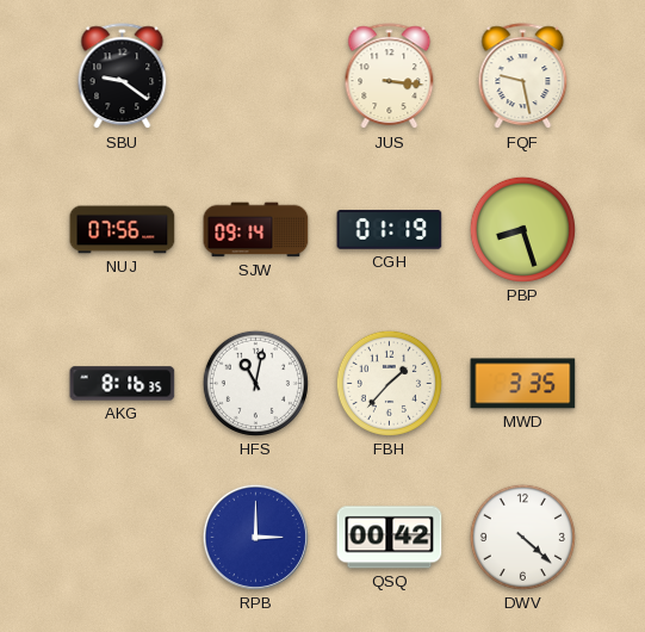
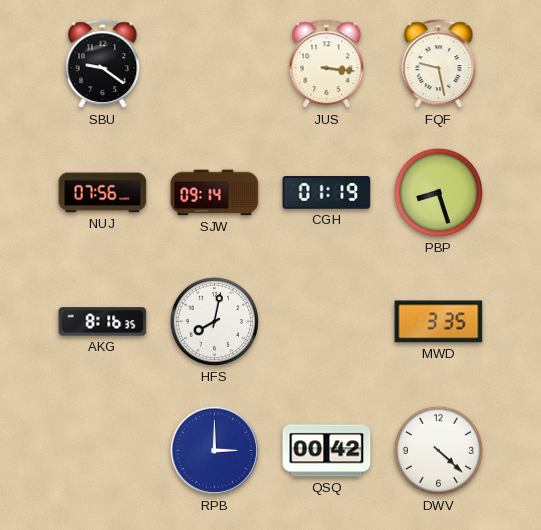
HFS: 11:02 -> 8:02 (214, 321)
FBH: 1:37 -> none (389, 383)
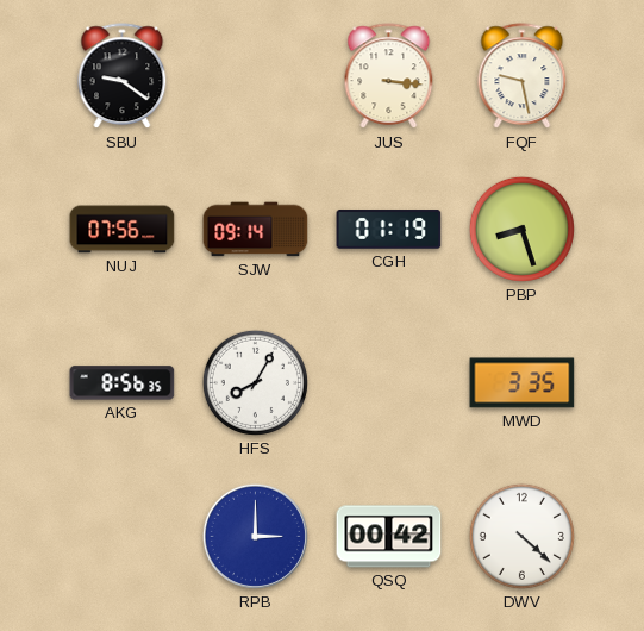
AKG: 8:16 -> 8:56 (123, 383)
HFS: 8:02 -> 8:05 (255, 382)
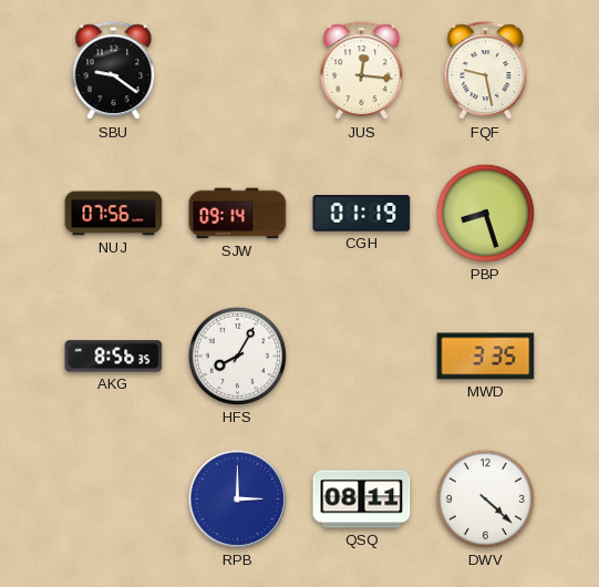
JUS: 3:16 -> 12:16 (362, 71)
QSQ: 00:42 -> 08:11 (362, 500)
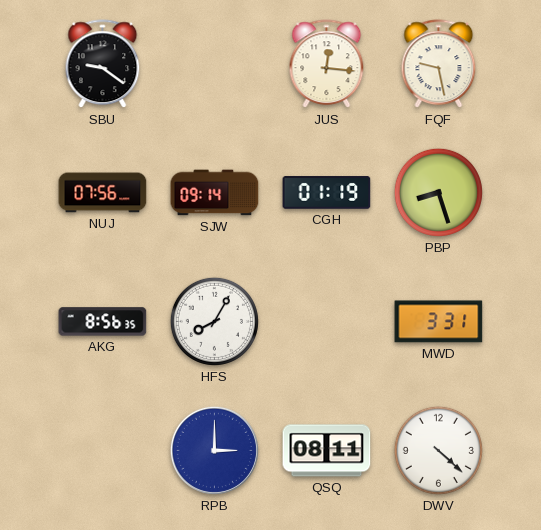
MWD: 3:35 -> 3:31 (439, 322)
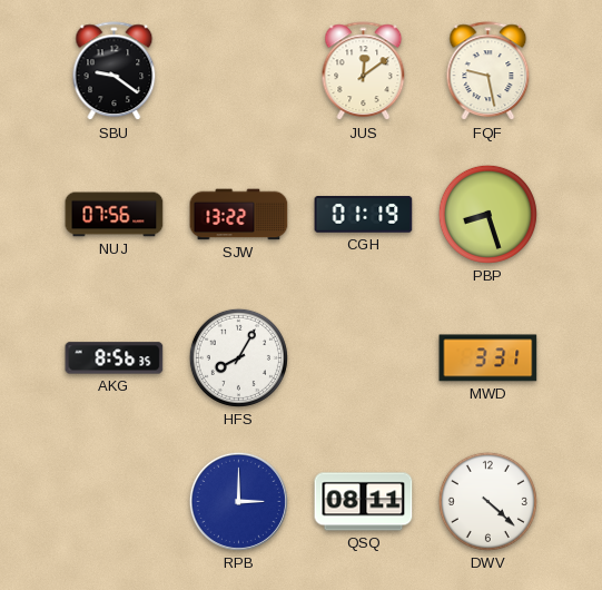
JUS: 12:16 -> 12:09 (364, 71)
SJW: 09:14 -> 13:22 (239, 215)
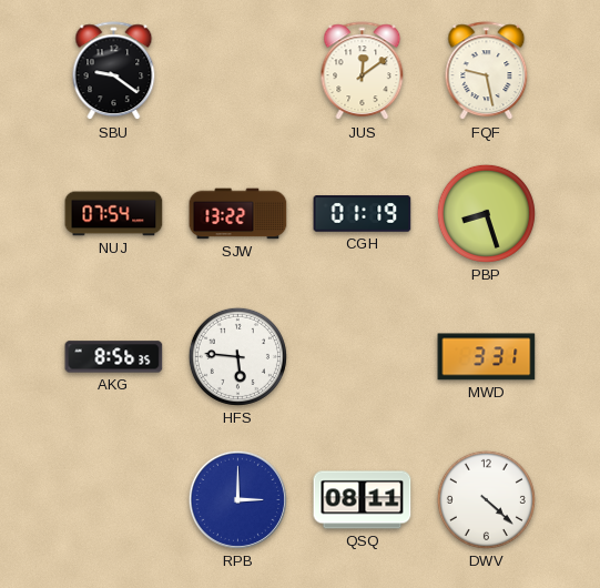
NUJ: 07:56 -> 07:54 (114, 214)
HFS: 8:05 -> 5:46 (237, 356)
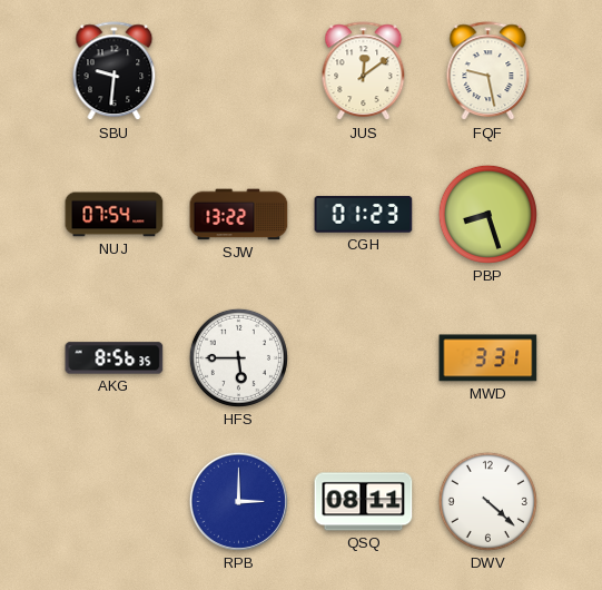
SBU: 9:21 -> 9:31 (115, 71)
CGH: 01:19 -> 01:23 (364, 215)
HFS: 5:46 -> 5:45 (238, 357)
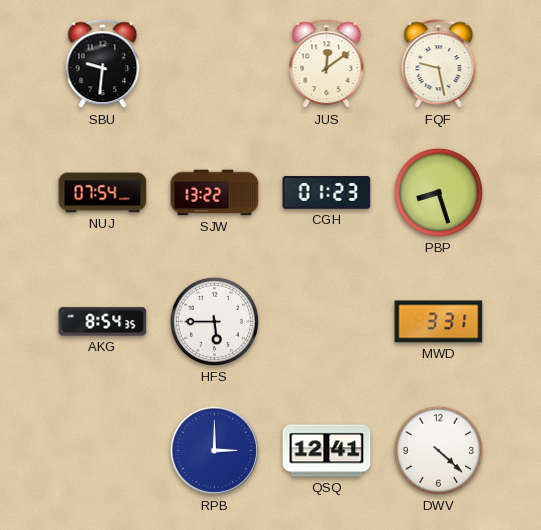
AKG: 8:56 -> 8:54 (103, 322)
QSQ: 08:11 -> 12:41 (327, 451)
